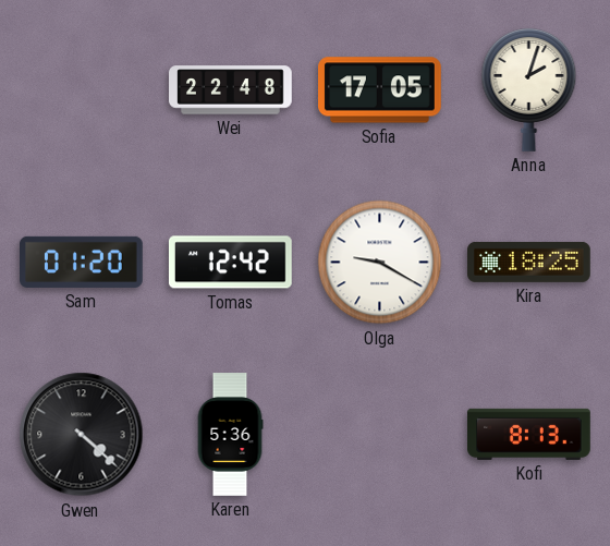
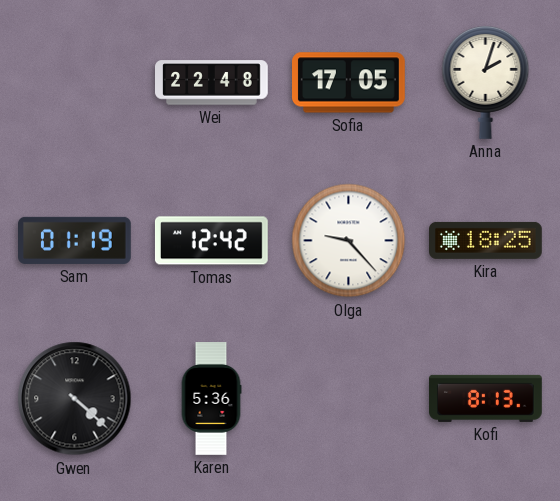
Sam: 01:20 -> 01:19 (75, 240)
Olga: 9:20 -> 9:23 (349, 241)
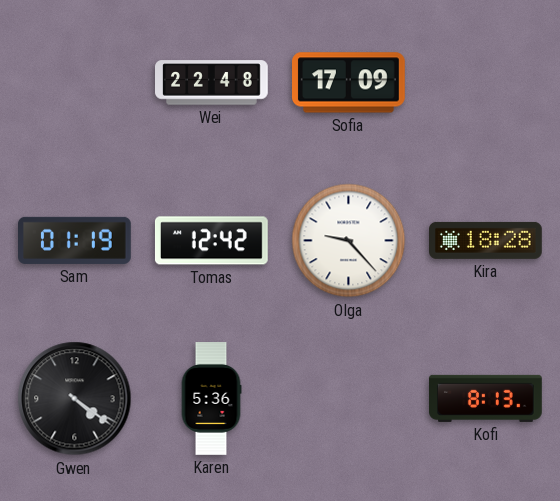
Sofia: 17:05 -> 17:09 (349, 83)
Anna: 2:03 -> none (486, 82)
Kira: 18:25 -> 18:28 (486, 240)
Gwen: 4:22 -> 4:21 (75, 399)
